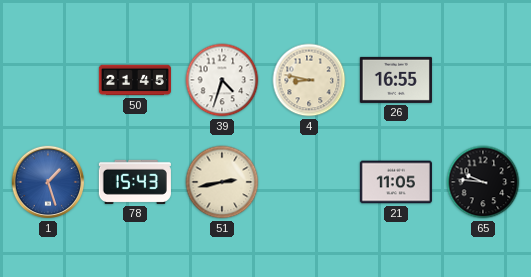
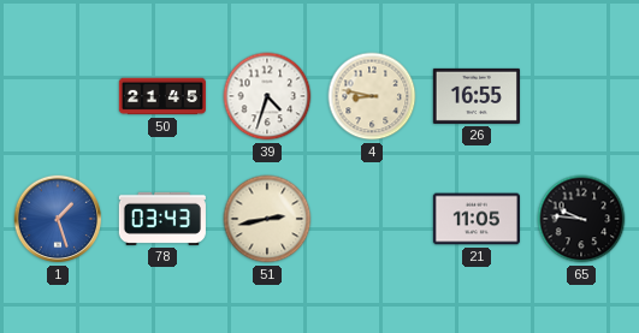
78: 15:43 -> 03:43 (162, 219)
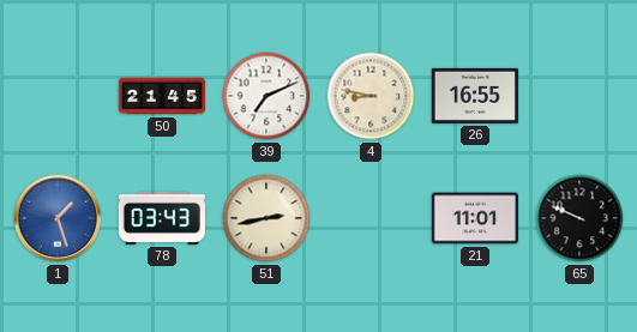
39: 4:33 -> 7:11 (266, 96)
21: 11:05 -> 11:01 (475, 218)
65: 9:46 -> 9:49 (579, 218)
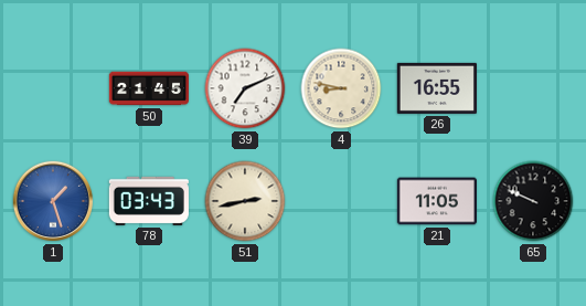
21: 11:01 -> 11:05 (437, 201)
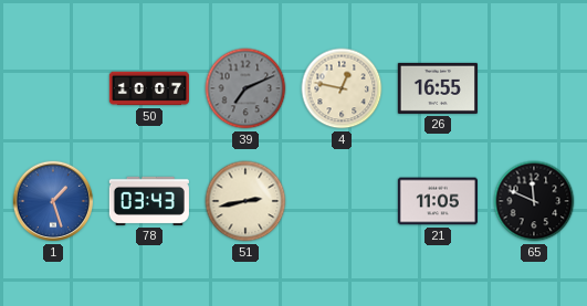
50: 21:45 -> 10:07 (148, 88)
39 dial: white -> grey (245, 88)
4: 8:47 -> 12:47 (342, 88)
65: 9:49 -> 11:49 (534, 201)
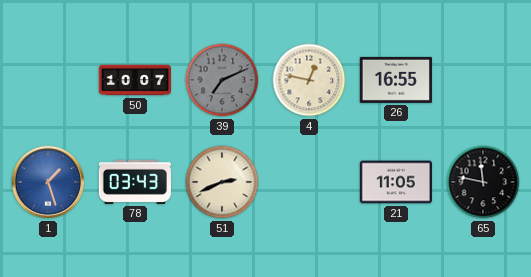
51: 2:43 -> 2:41 (222, 182)
65: 11:49 -> 11:47 (483, 182)
